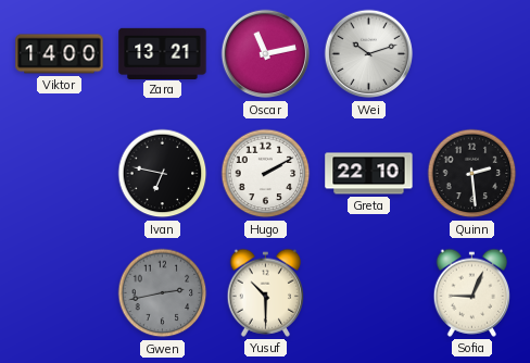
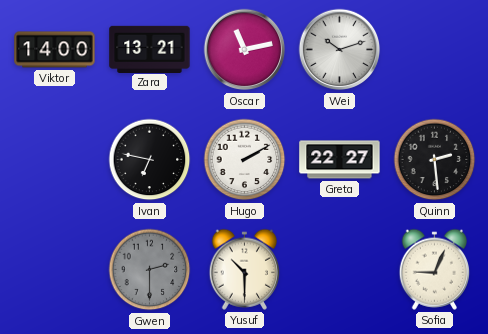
Greta: 22:10 -> 22:27 (340, 160)
Gwen: 2:43 -> 2:30 (150, 270)
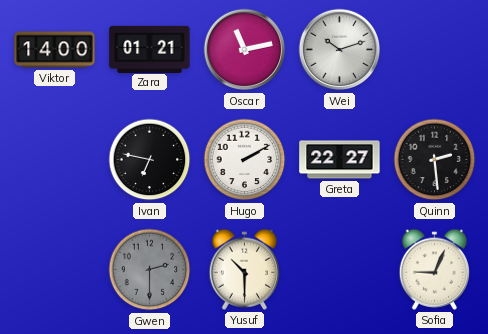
Zara: 13:21 -> 01:21 (150, 49)
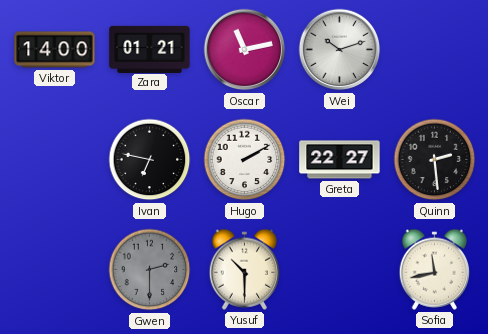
Sofia: 9:04 -> 11:43 (435, 269)
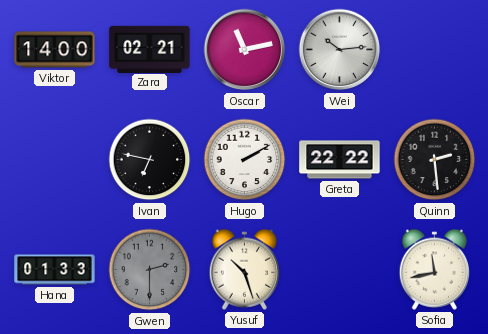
Zara: 01:21 -> 02:21 (150, 49)
Wei: 10:12 -> 10:14 (340, 50)
Greta: 22:27 -> 22:22 (340, 160)
Hana: none -> 01:33 (55, 270)
Yusuf: 10:30 -> 10:27 (245, 269)
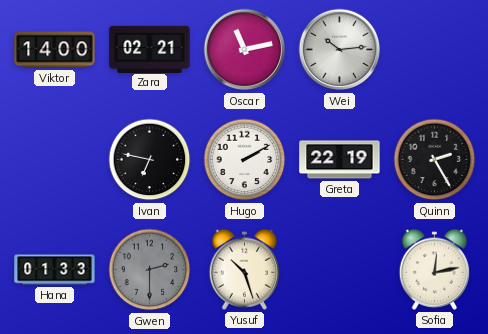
Greta: 22:22 -> 22:19 (340, 160)
Quinn: 2:29 -> 2:25 (435, 160)
Sofia: 11:43 -> 12:13 (435, 269)
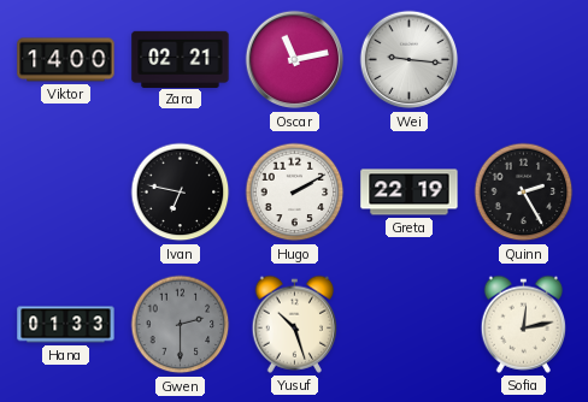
Wei: 10:14 -> 9:16 (410, 60)
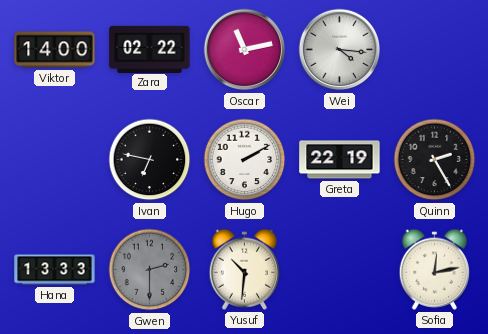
Zara: 02:21 -> 02:22 (150, 49)
Wei: 9:16 -> 4:16 (340, 50)
Hana: 01:33 -> 13:33 (55, 270)
Yusuf: 10:27 -> 10:31 (245, 269)
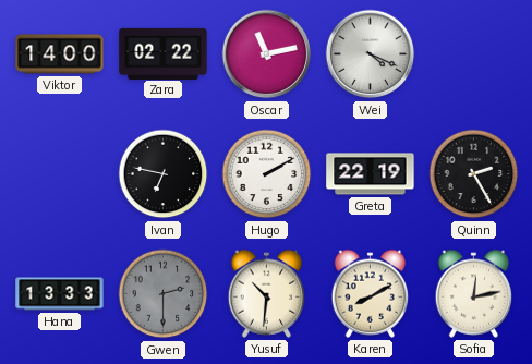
Wei: 4:16 -> 4:19 (371, 54)
Karen: none -> 8:10 (371, 293)
